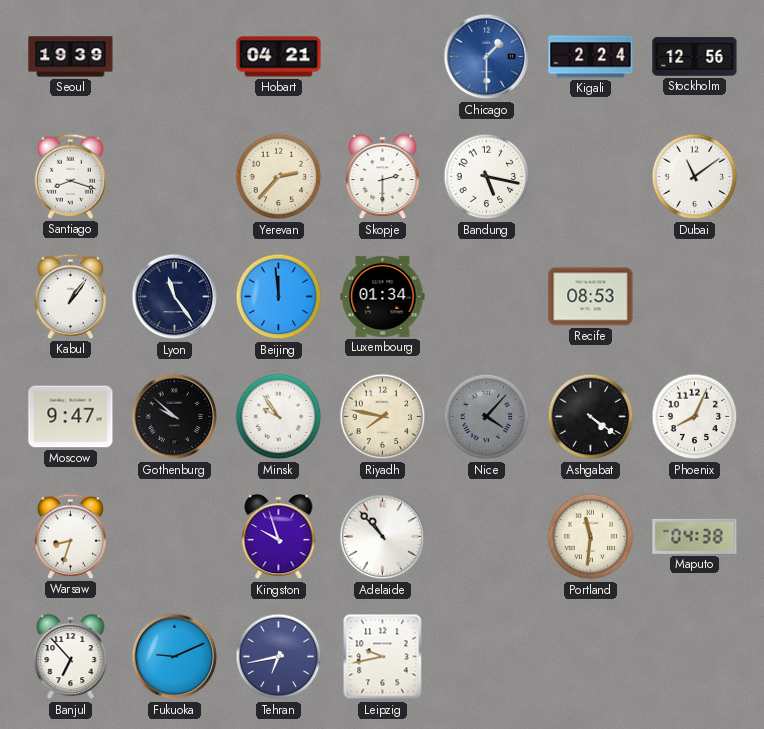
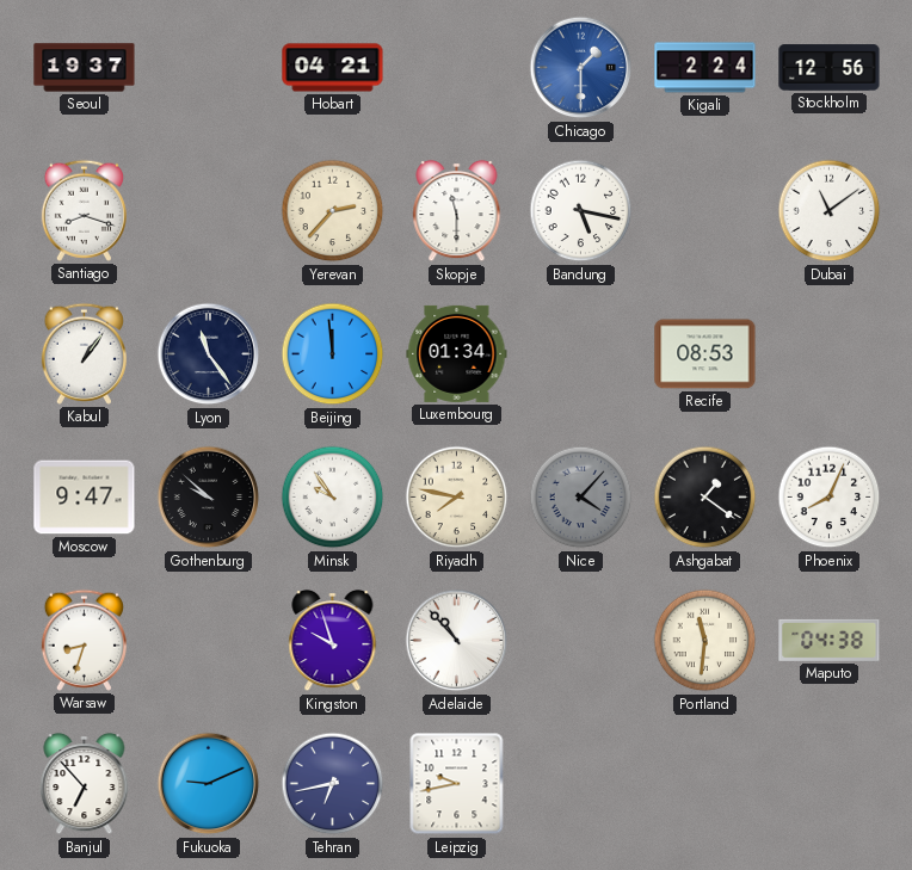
Seoul: 19:39 -> 19:37 (85, 68)
Skopje: 2:30 -> 11:30 (457, 211)
Ashgabat: 4:21 -> 1:21 (705, 498)
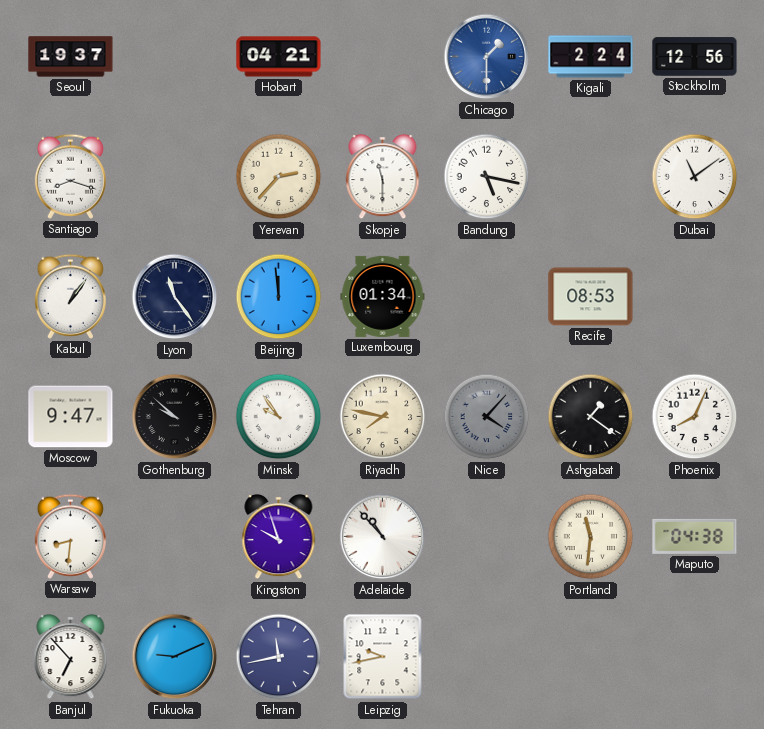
Warsaw: 8:33 -> 8:31 (70, 536)
Tehran: 6:43 -> 11:43 (279, 657)
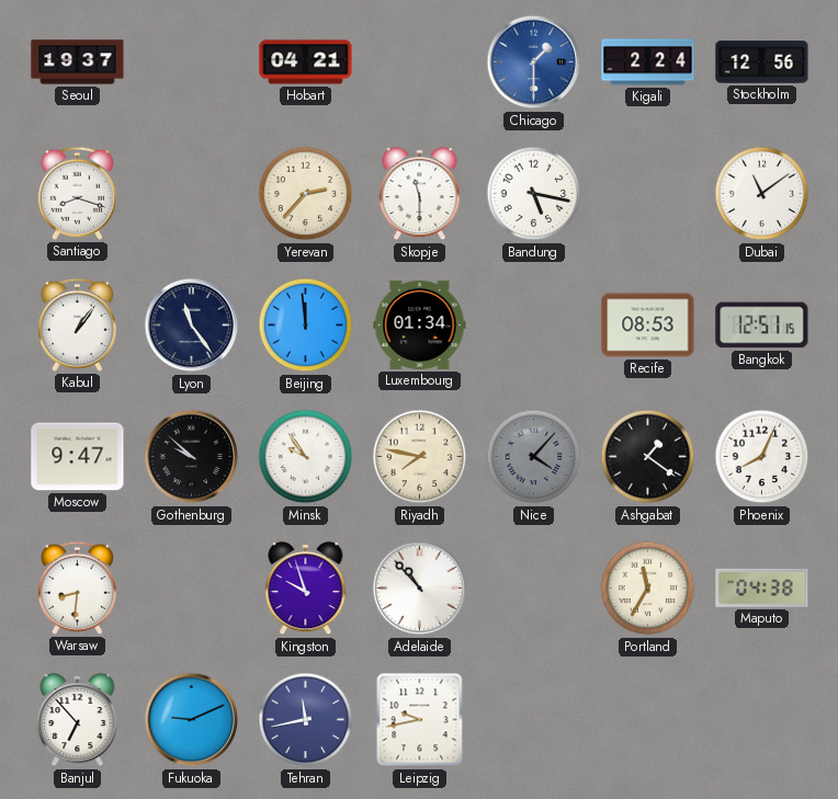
Bangkok: none -> 12:51 (762, 326)
Portland: 11:31 -> 11:35 (648, 589)
